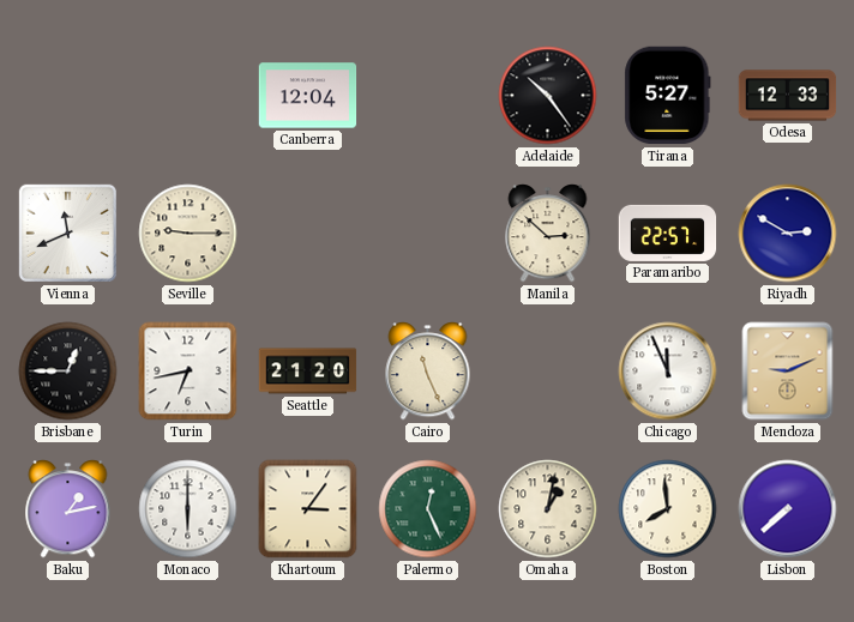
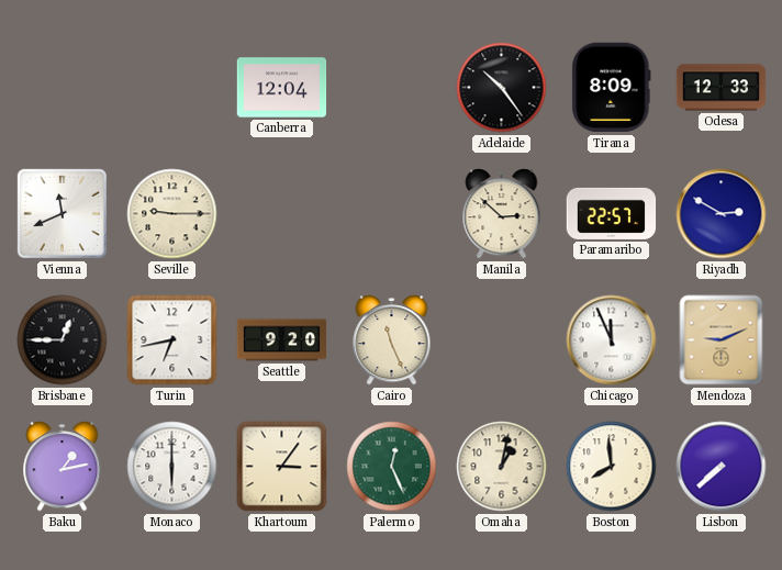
Tirana: 5:27 -> 8:09 (612, 88)
Seattle: 21:20 -> 9:20 (282, 340)
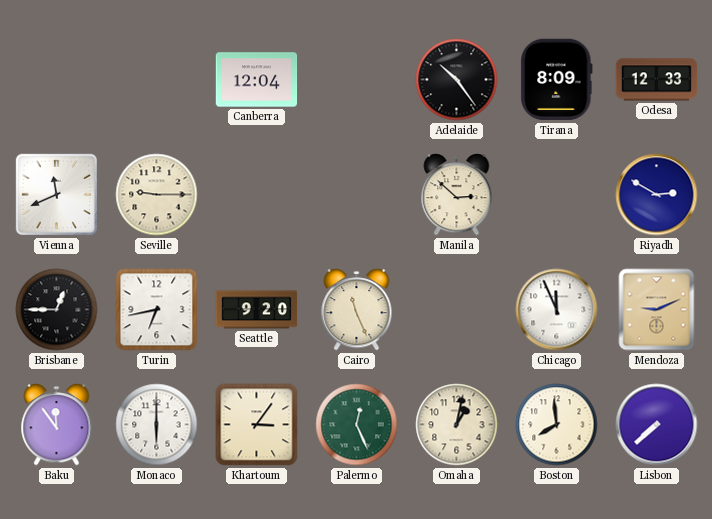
Paramaribo: 22:57 -> none (612, 213)
Baku: 1:13 -> 11:54 (57, 425)
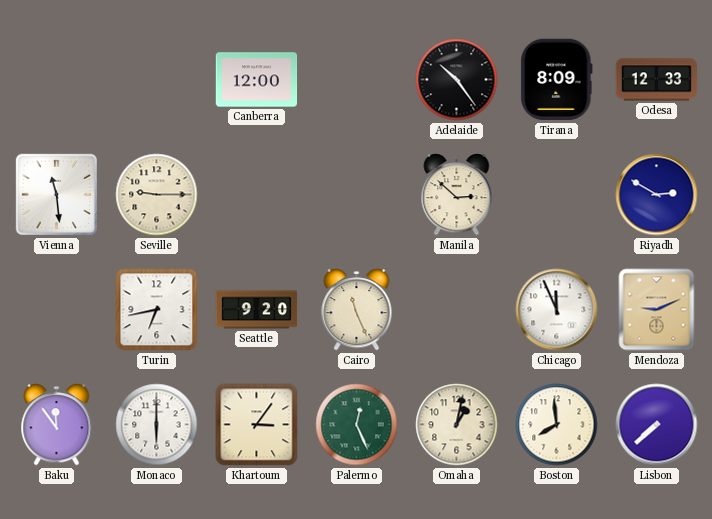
Canberra: 12:04 -> 12:00 (257, 80)
Vienna: 11:41 -> 11:29 (56, 194)
Brisbane: 12:45 -> none (57, 310)
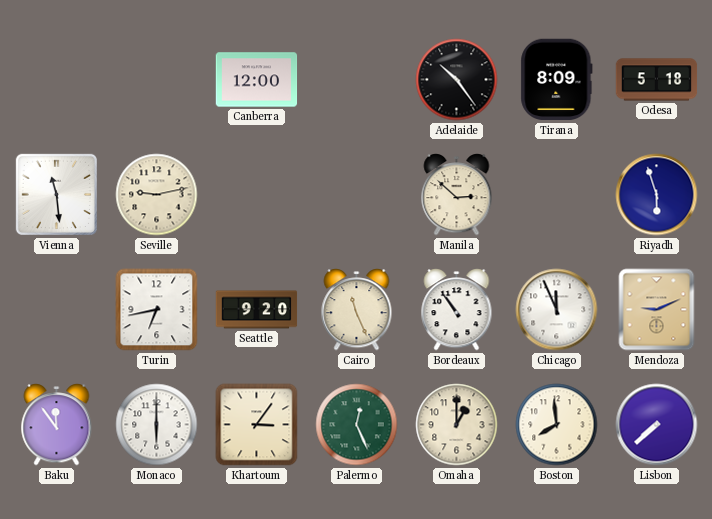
Odesa: 12:33 -> 5:18 (657, 80)
Seville: 9:15 -> 9:13 (157, 195)
Riyadh: 2:50 -> 5:57 (657, 195)
Bordeaux: none -> 10:54 (457, 310)
Omaha: 1:02 -> 1:00 (457, 425)
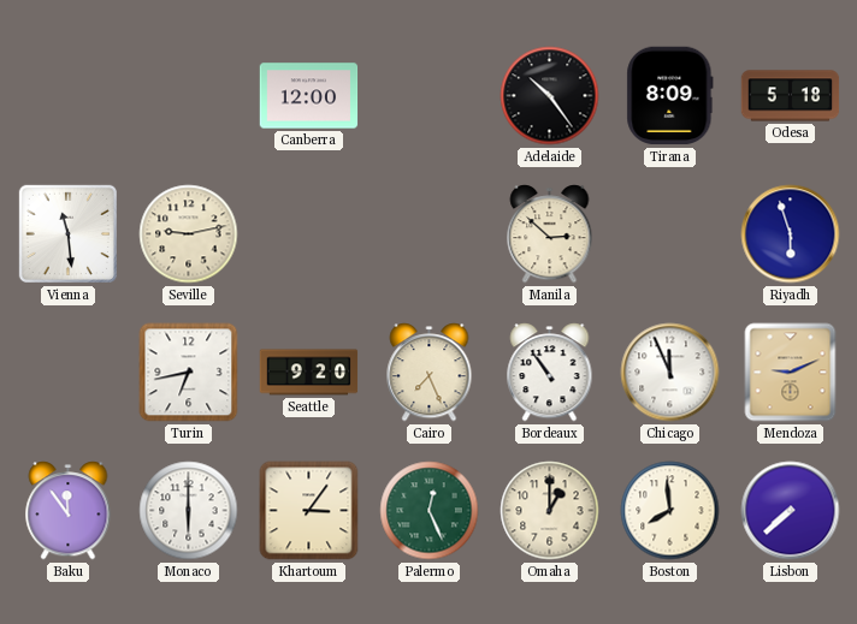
Cairo: 11:26 -> 7:26 (430, 373)
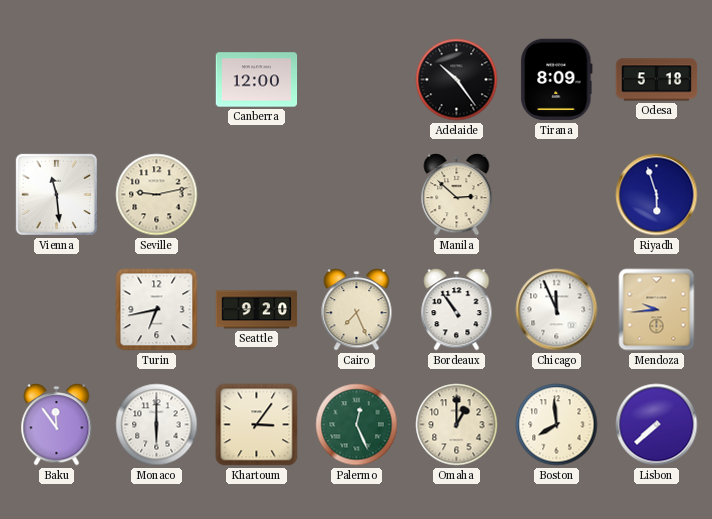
Mendoza: 9:11 -> 9:44 (657, 310)
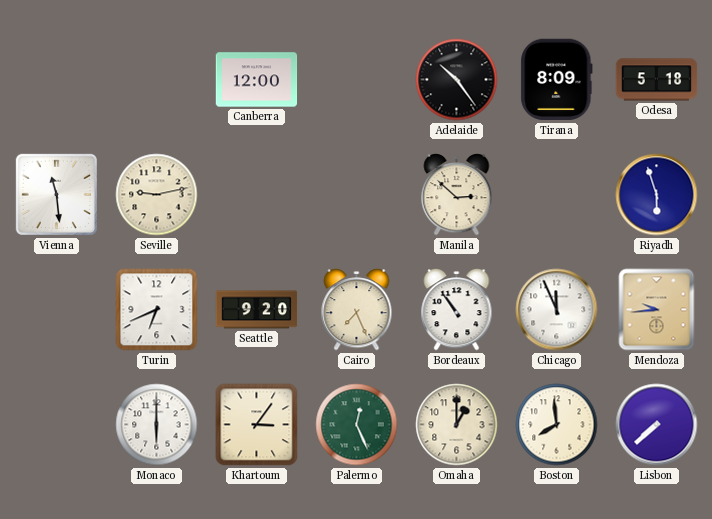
Turin: 6:43 -> 6:41 (157, 310)
Baku: 11:54 -> none (57, 425)
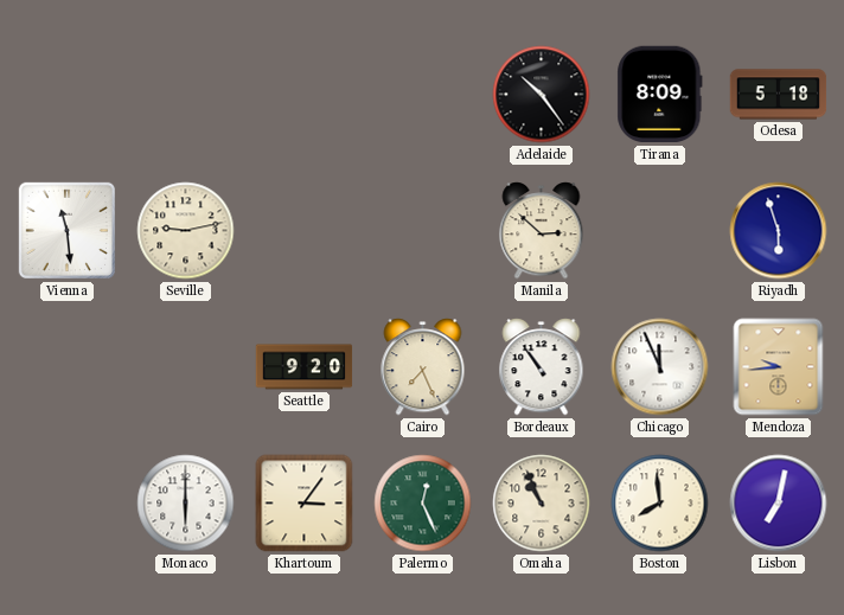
Canberra: 12:00 -> none (257, 80)
Turin: 6:41 -> none (157, 310)
Omaha: 1:00 -> 10:56 (542, 504)
Lisbon: 7:38 -> 7:02 (779, 504)
